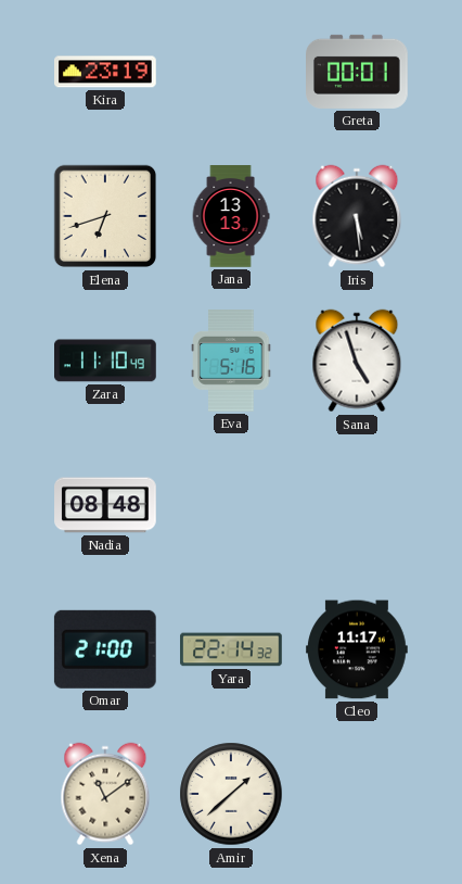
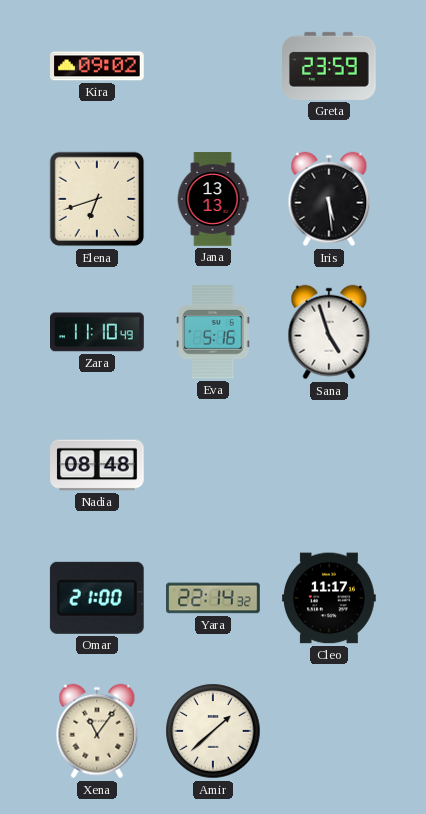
Kira: 23:19 -> 09:02 (98, 66)
Greta: 00:01 -> 23:59 (329, 66)
Xena: 11:09 -> 11:06 (97, 731)
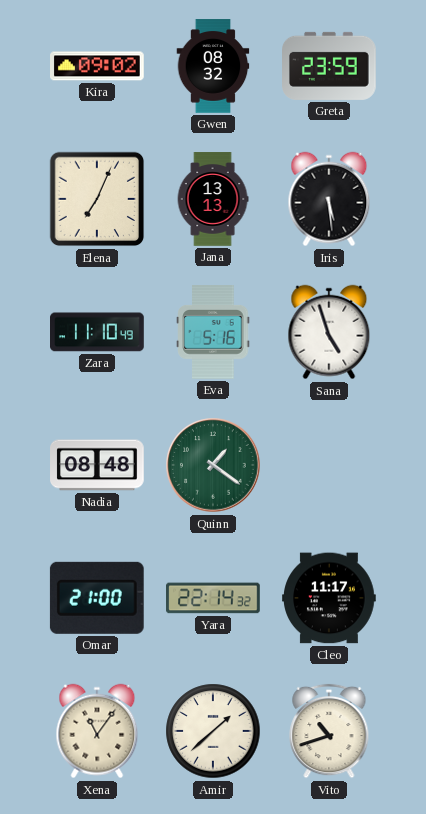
Gwen: none -> 08:32 (213, 66)
Elena: 6:42 -> 7:04 (97, 199)
Quinn: none -> 1:21 (213, 465)
Vito: none -> 10:42 (329, 731)
